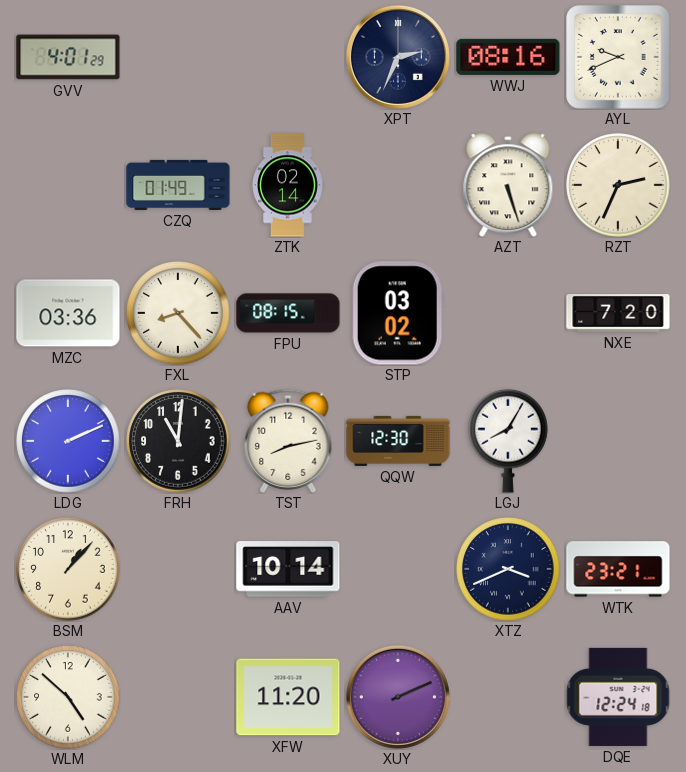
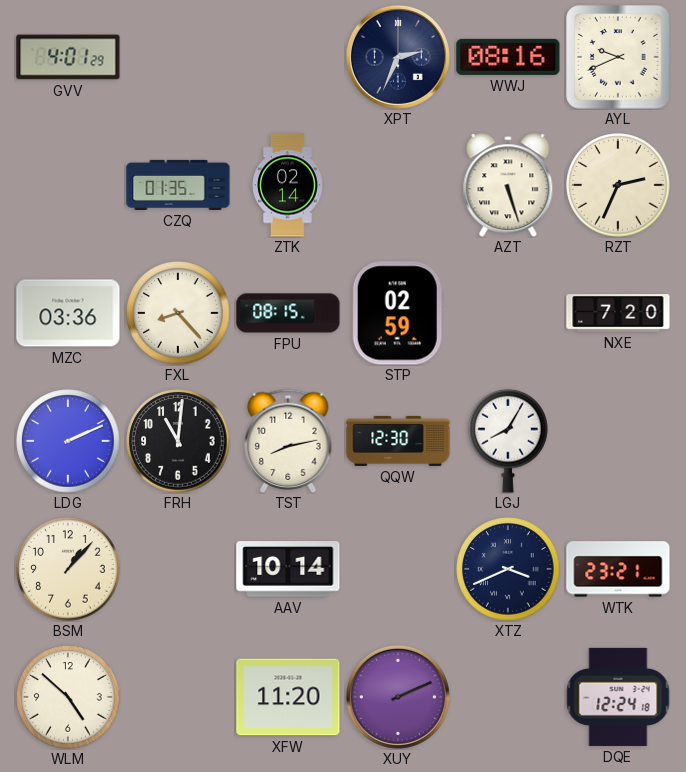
CZQ: 01:49 -> 01:35 (178, 185)
STP: 03:02 -> 02:59 (398, 313)
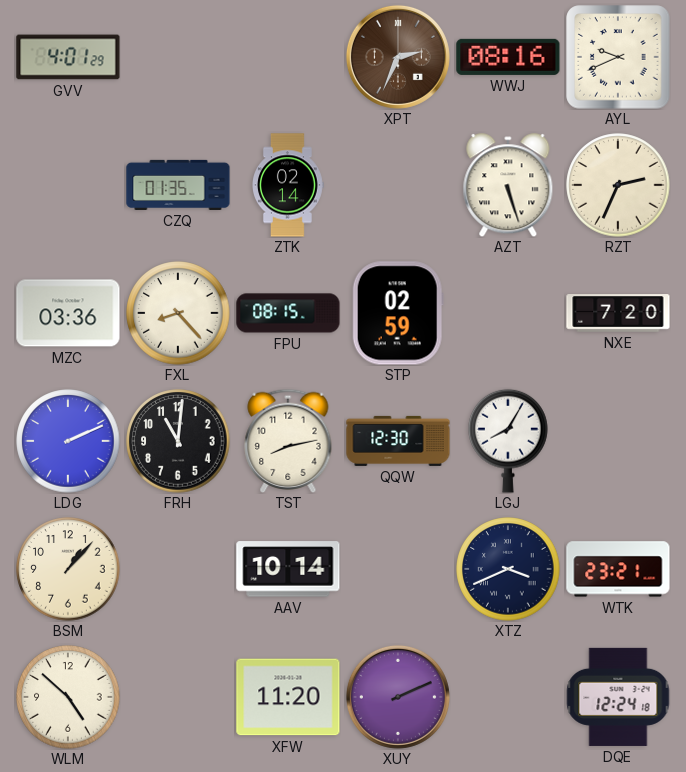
XPT dial: navy -> brown (398, 57)
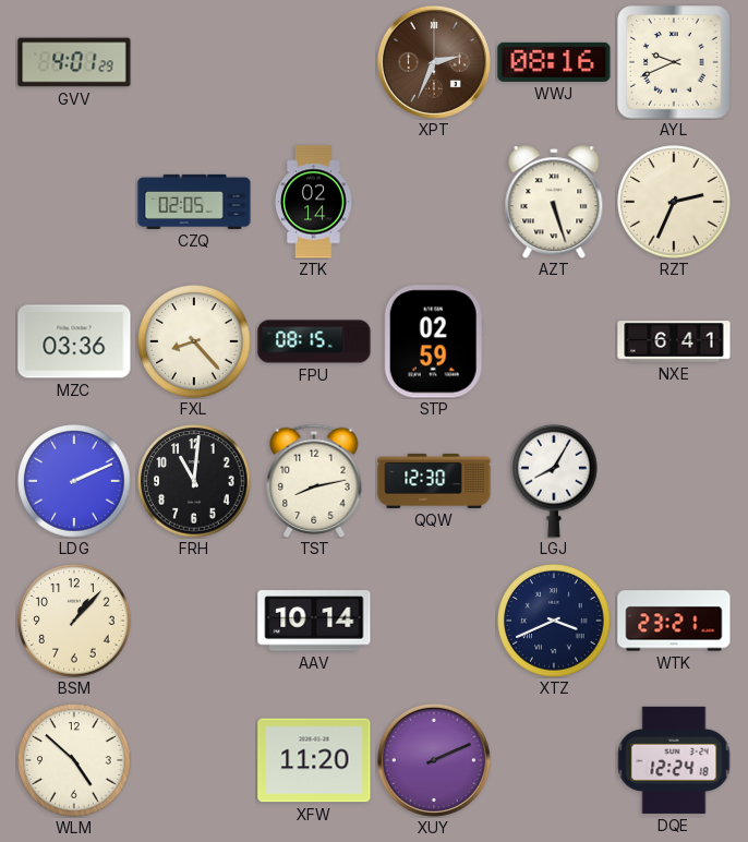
CZQ: 01:35 -> 02:05 (194, 202)
NXE: 7:20 -> 6:41 (674, 341)
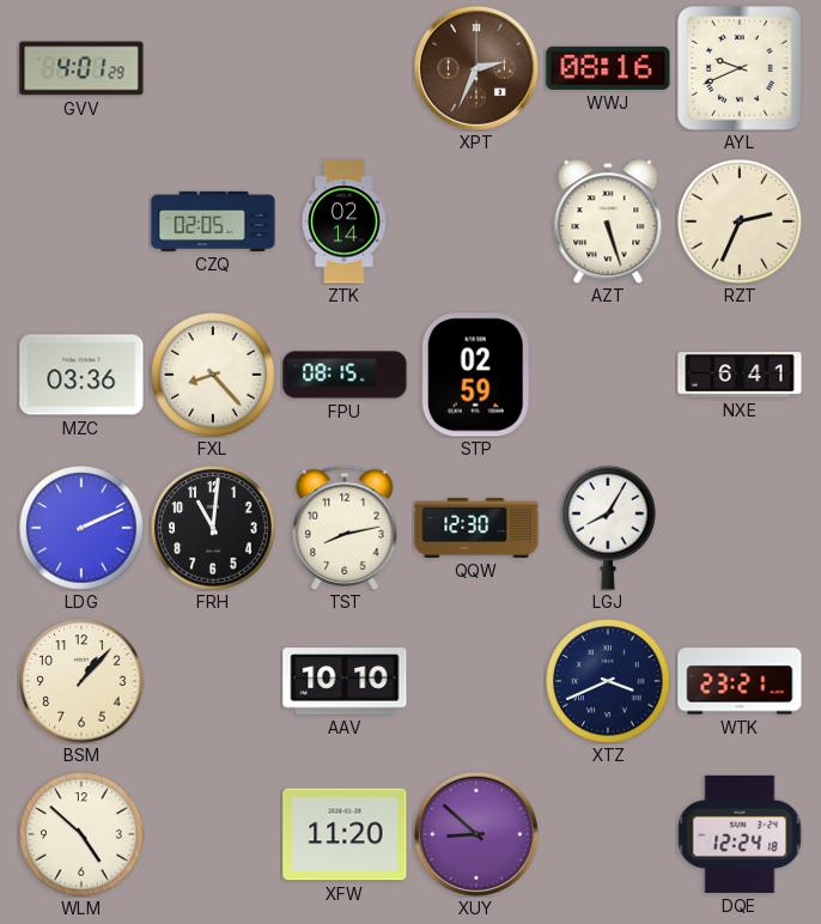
AAV: 10:14 -> 10:10 (345, 681)
XUY: 2:11 -> 8:52 (476, 834)
